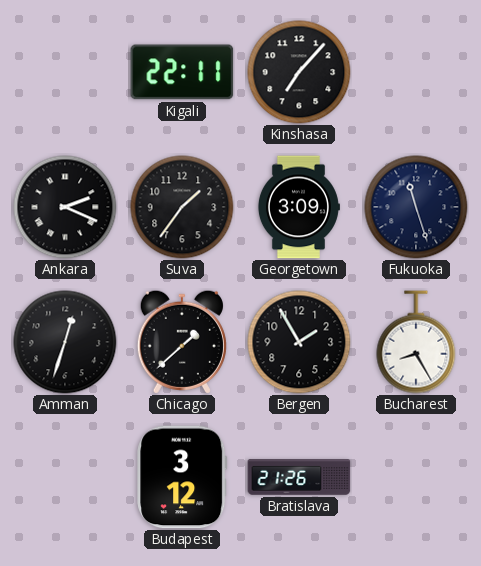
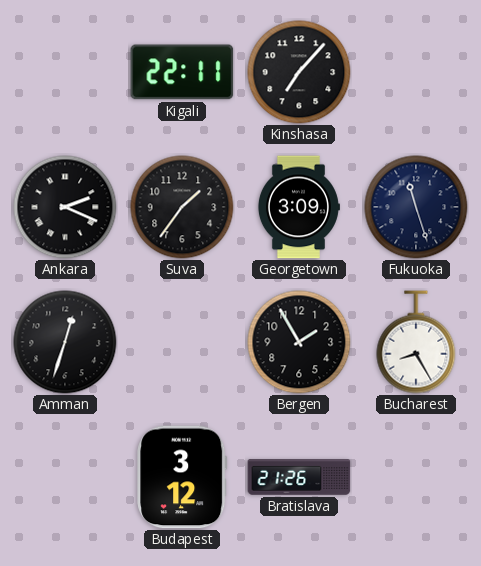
Chicago: 1:38 -> none (182, 342)
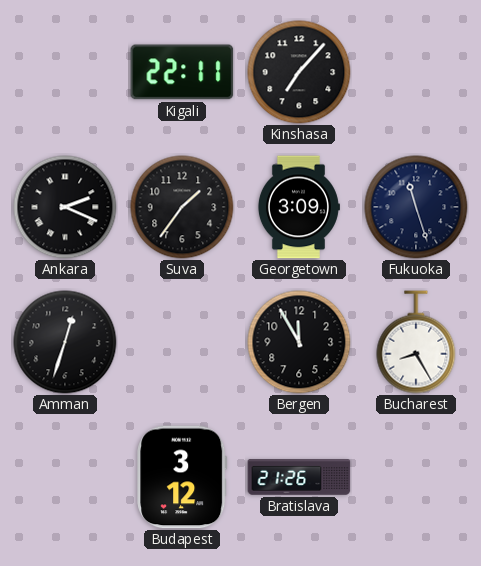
Bergen: 1:55 -> 11:55 (299, 342)
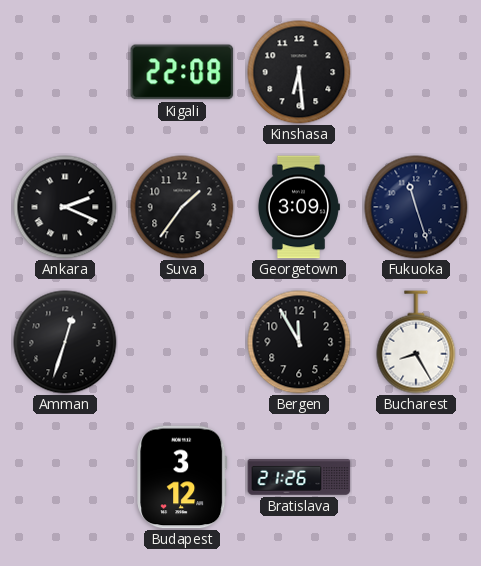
Kigali: 22:11 -> 22:08 (182, 72)
Kinshasa: 7:07 -> 6:29 (299, 72)
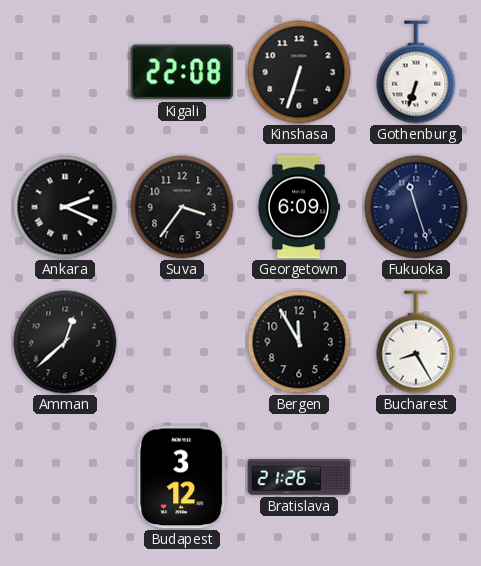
Kinshasa: 6:29 -> 6:33 (299, 72)
Gothenburg: none -> 6:33 (416, 72)
Suva: 1:36 -> 3:36 (182, 207)
Georgetown: 3:09 -> 6:09 (298, 207)
Amman: 12:33 -> 12:38 (65, 342)
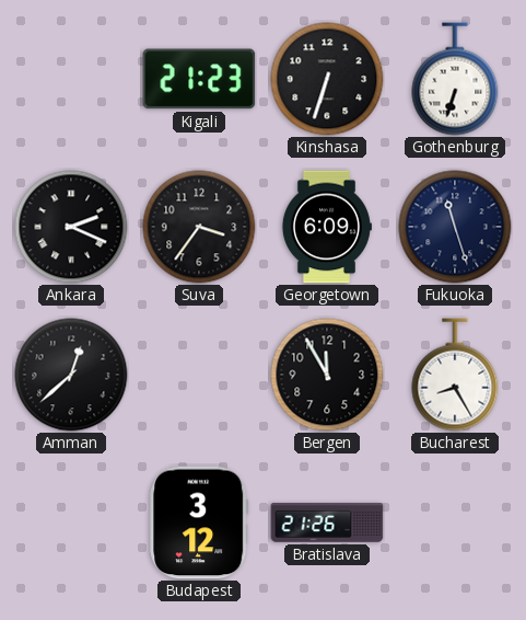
Kigali: 22:08 -> 21:23 (199, 79)
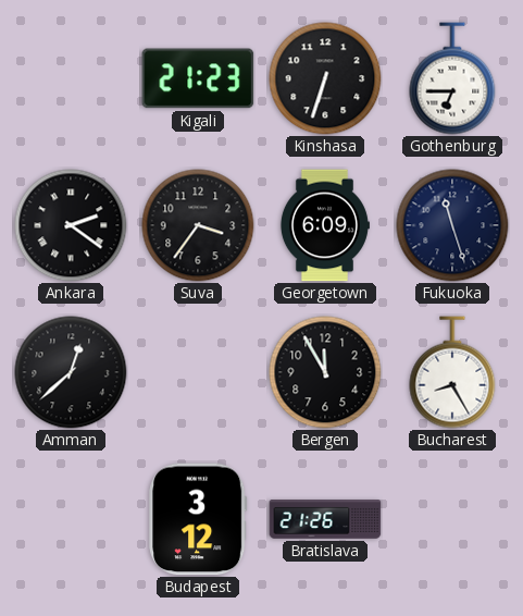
Gothenburg: 6:33 -> 6:45 (452, 78)
Ankara: 2:19 -> 2:21 (71, 225)
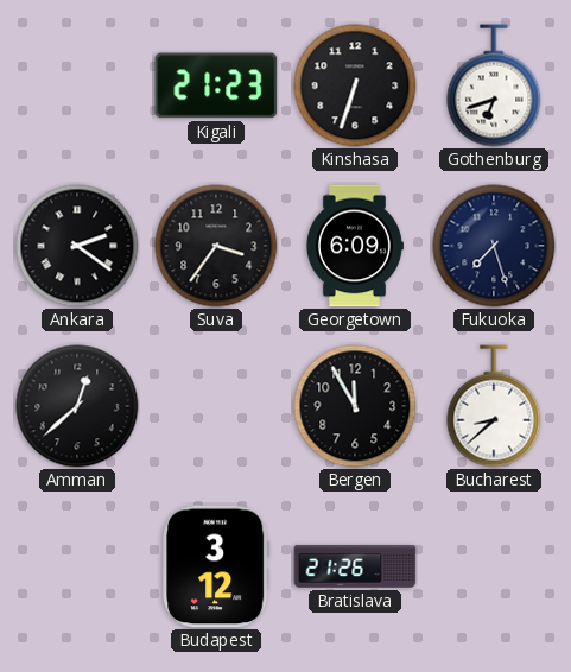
Gothenburg: 6:45 -> 6:42 (494, 85)
Fukuoka: 11:27 -> 7:27 (494, 246)
Bucharest: 8:25 -> 8:38 (494, 406)
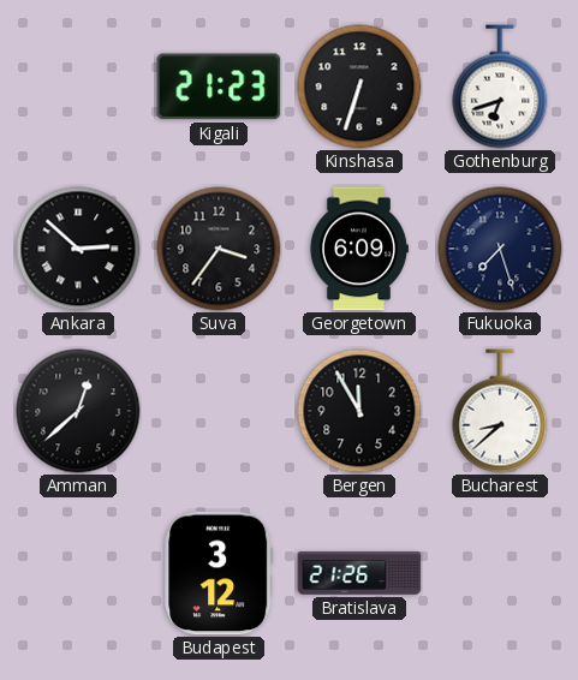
Ankara: 2:21 -> 2:52 (78, 249)
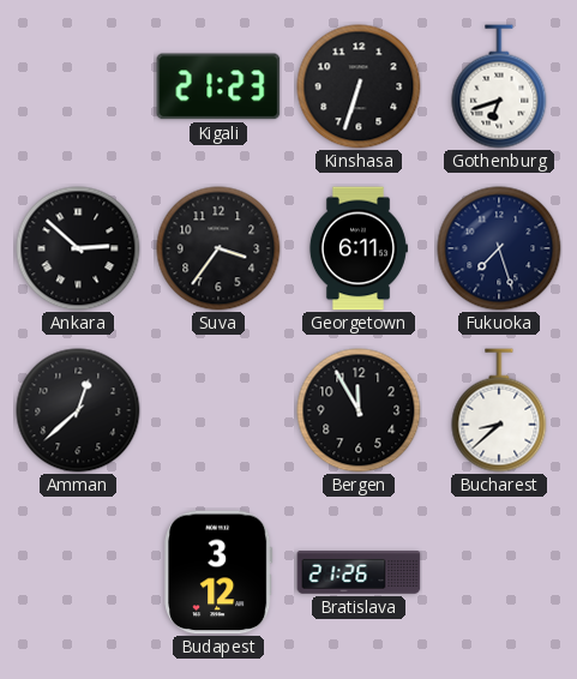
Georgetown: 6:09 -> 6:11 (357, 248)
